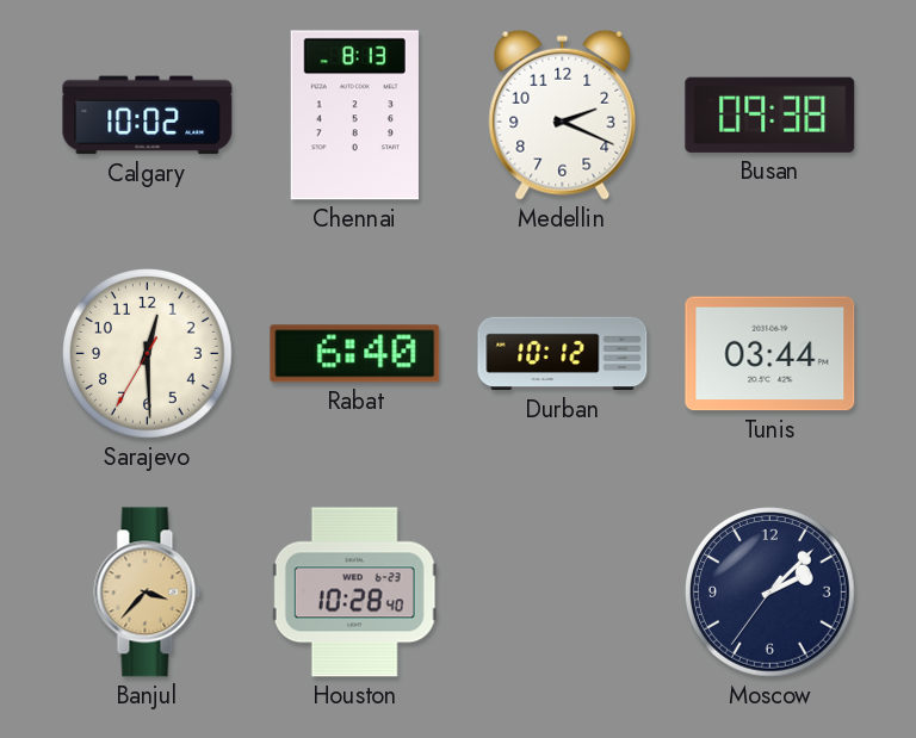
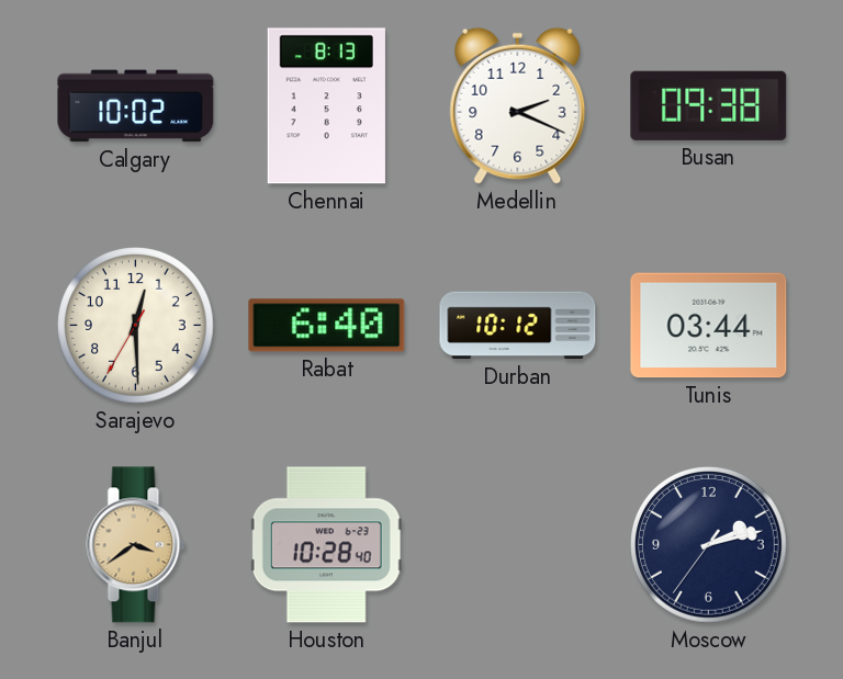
Banjul: 3:37 -> 3:39 (136, 545)
Moscow: 2:07 -> 2:12 (709, 545)
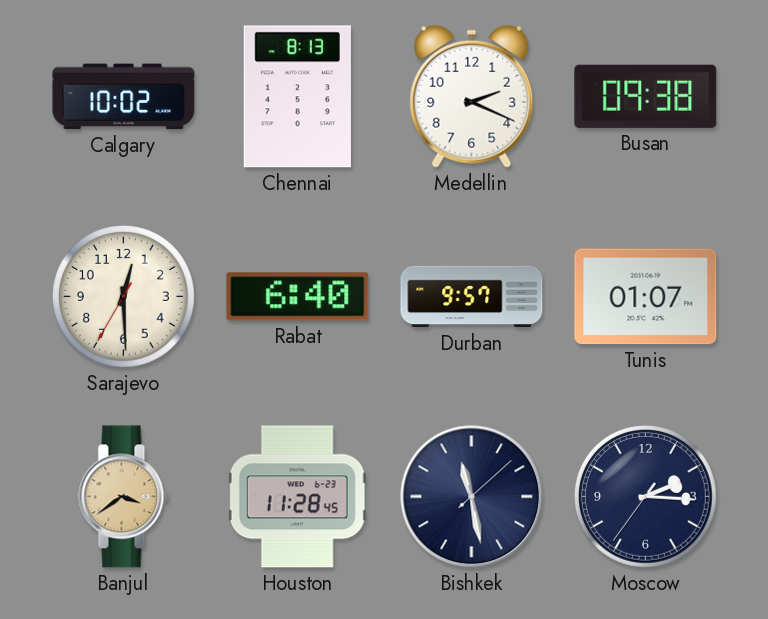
Durban: 10:12 -> 9:57 (472, 297)
Tunis: 03:44 -> 01:07 (646, 297)
Houston: 10:28 -> 11:28 (297, 497)
Bishkek: none -> 11:28 (472, 497)
Moscow: 2:12 -> 2:15 (646, 497)
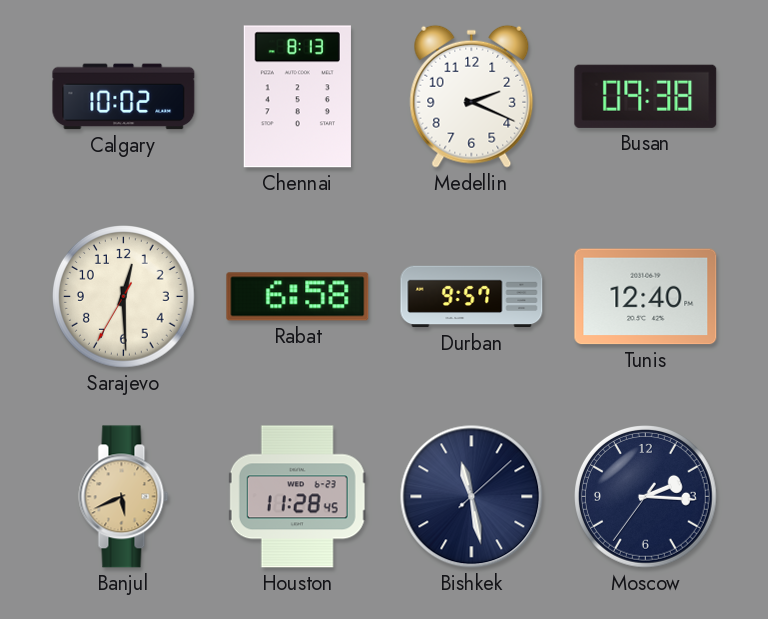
Rabat: 6:40 -> 6:58 (298, 297)
Tunis: 01:07 -> 12:40 (646, 297)
Banjul: 3:39 -> 5:41 (124, 497)
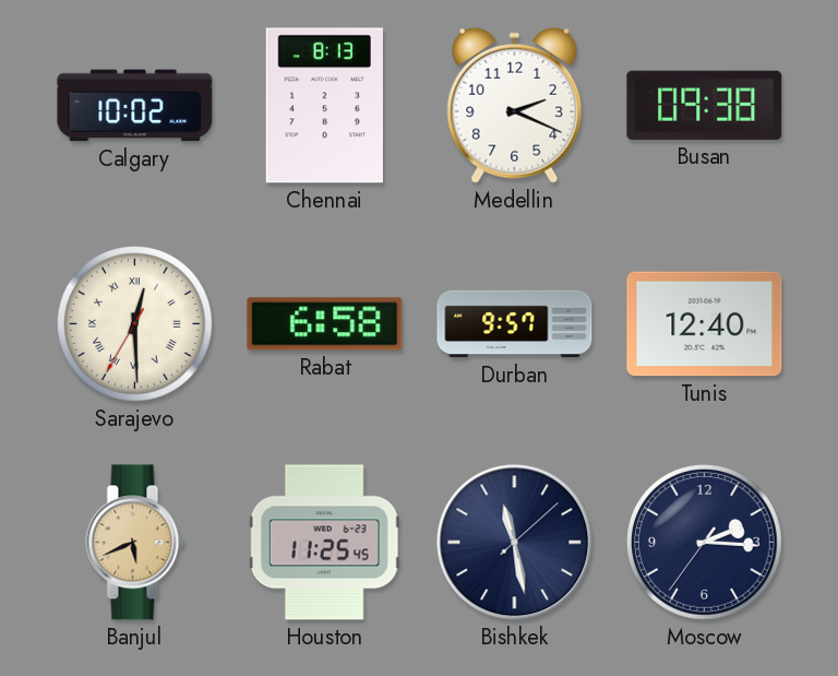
Sarajevo numerals: Arabic -> Roman (135, 324)
Houston: 11:28 -> 11:25 (324, 543)
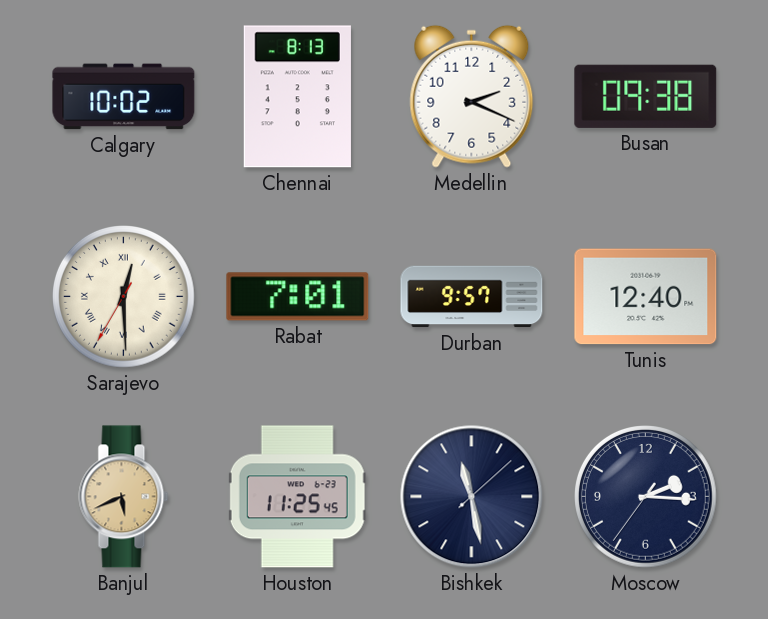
Rabat: 6:58 -> 7:01 (298, 297)
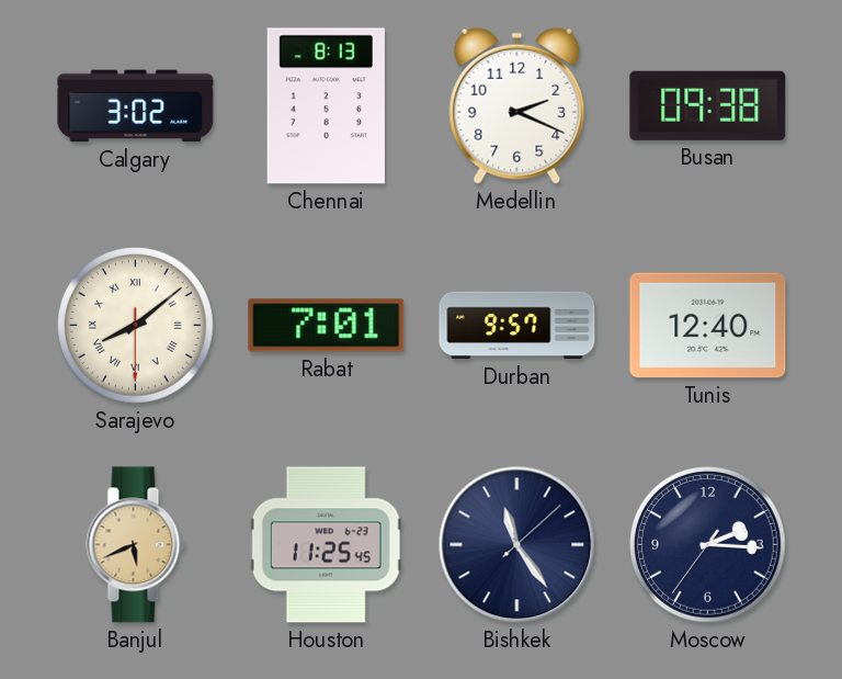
Calgary: 10:02 -> 3:02 (136, 106)
Sarajevo: 12:29 -> 8:08 (136, 326)
Bishkek: 11:28 -> 11:24 (517, 545)
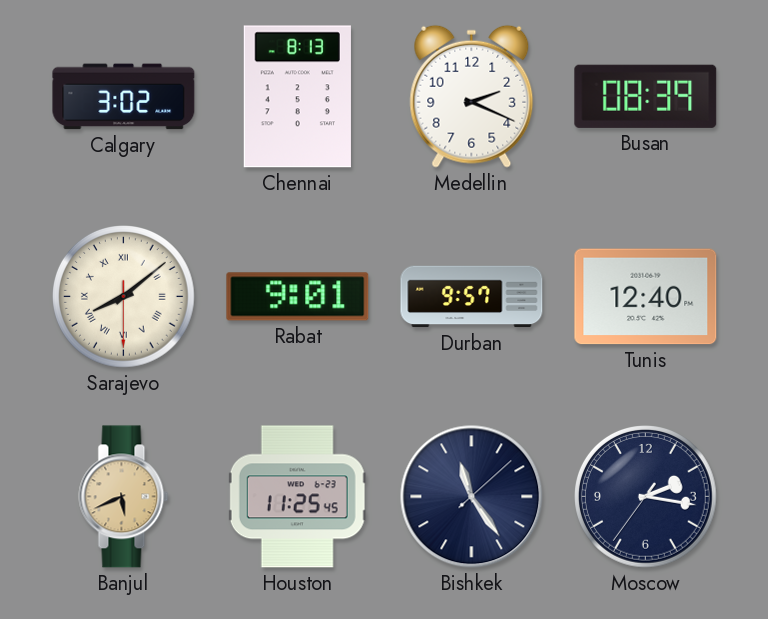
Busan: 09:38 -> 08:39 (646, 96)
Rabat: 7:01 -> 9:01 (298, 297)
Moscow: 2:15 -> 2:16 (646, 497)
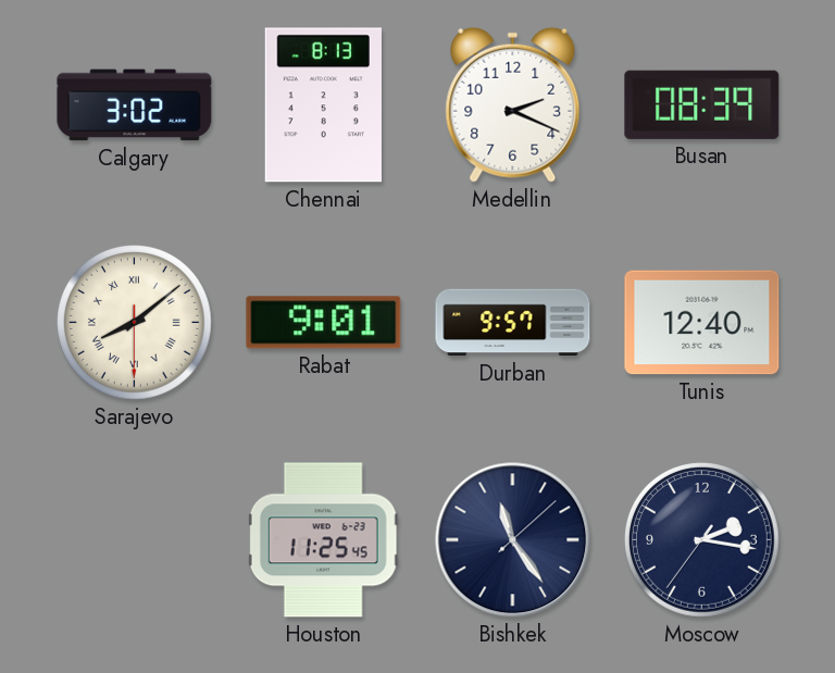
Banjul: 5:41 -> none (124, 497)
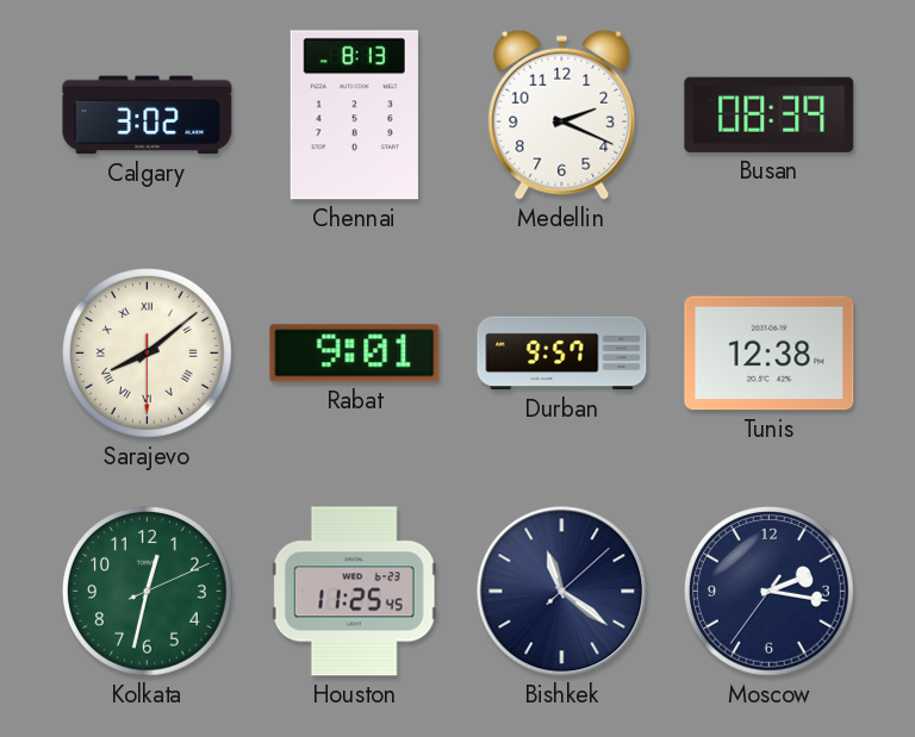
Tunis: 12:40 -> 12:38 (770, 354)
Kolkata: none -> 12:32 (148, 592)
Bishkek: 11:24 -> 11:21 (562, 592)
